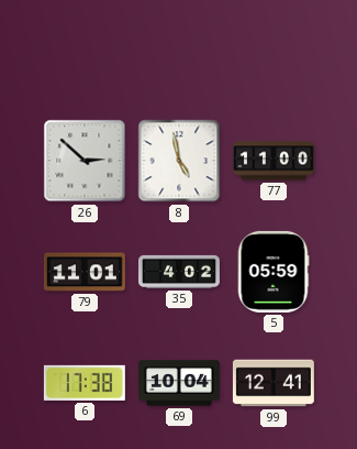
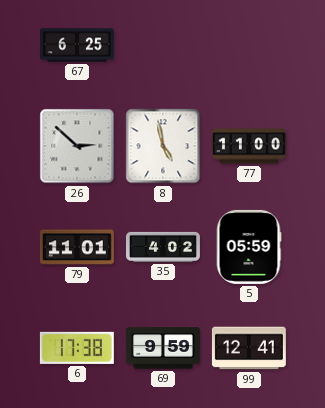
67: none -> 6:25 (77, 45)
69: 10:04 -> 9:59 (163, 348)
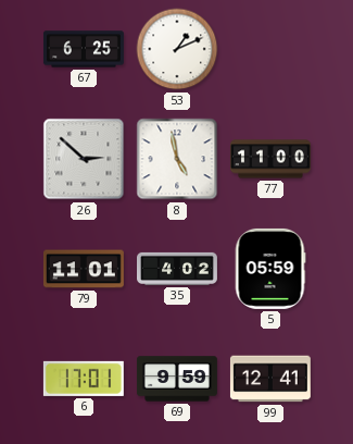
53: none -> 1:11 (177, 49)
6: 17:38 -> 17:01 (84, 379)
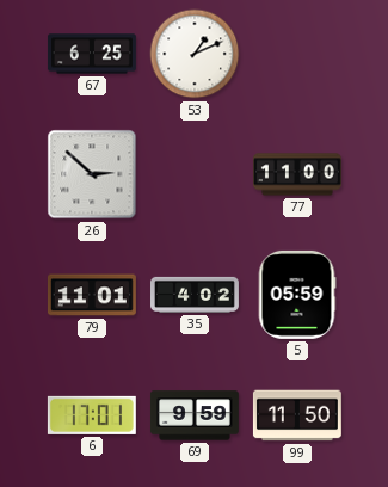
8: 4:58 -> none (177, 159)
99: 12:41 -> 11:50 (297, 415)
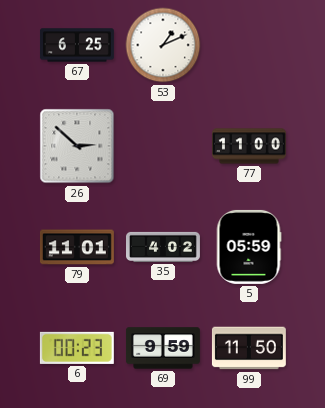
6: 17:01 -> 00:23 (77, 348)
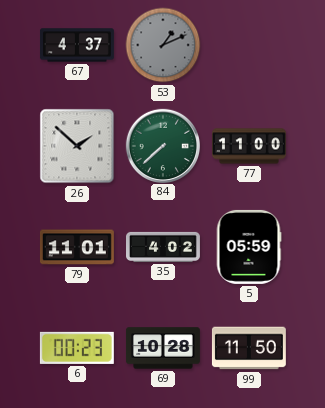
67: 6:25 -> 4:37 (77, 45)
53 dial: white -> grey (163, 45)
26: 2:52 -> 1:52 (77, 146)
84: none -> 7:38 (162, 145)
69: 9:59 -> 10:28 (163, 348)
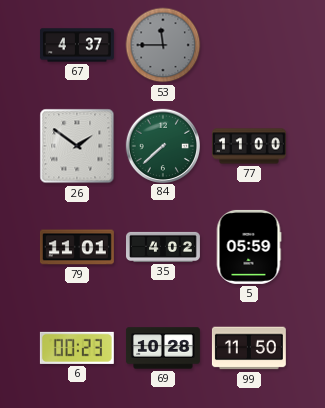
53: 1:11 -> 11:45 (163, 45)
26: 1:52 -> 1:51 (77, 146)
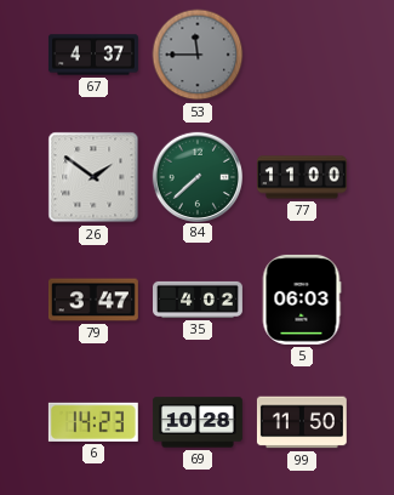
79: 11:01 -> 3:47 (93, 300)
5: 05:59 -> 06:03 (302, 300)
6: 00:23 -> 14:23 (93, 422)
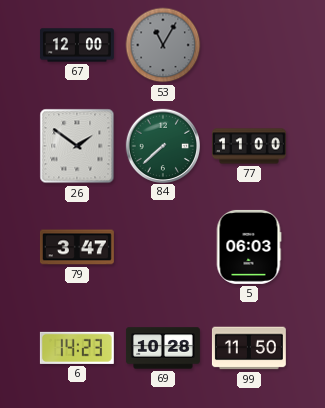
67: 4:37 -> 12:00 (77, 45)
53: 11:45 -> 11:05 (163, 45)
35: 4:02 -> none (199, 300)
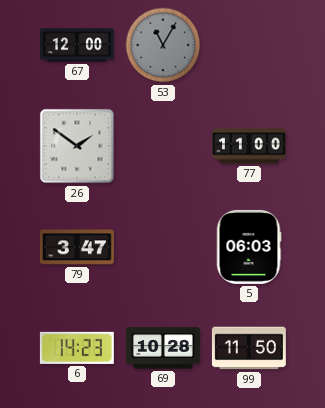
84: 7:38 -> none (162, 145)
